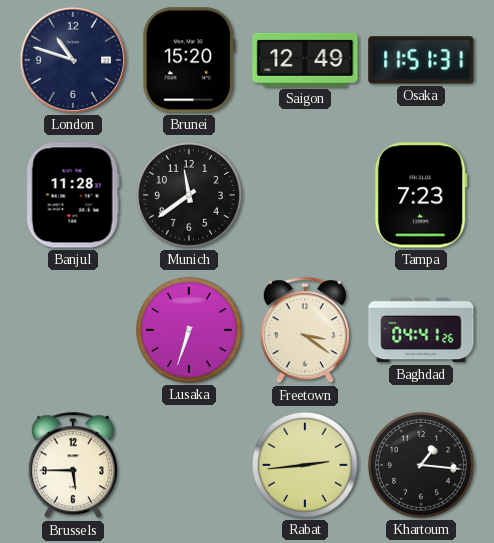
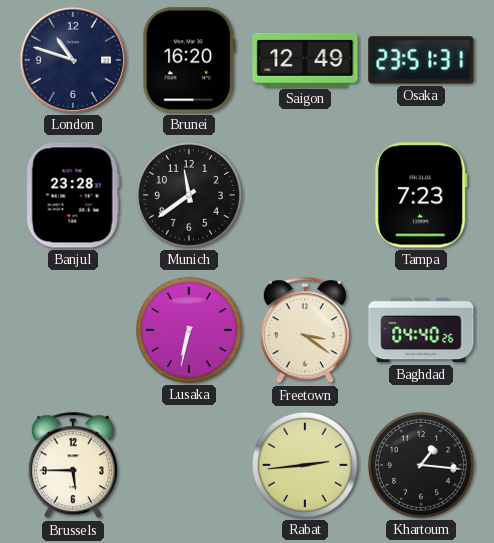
Brunei: 15:20 -> 16:20 (189, 60)
Osaka: 11:51 -> 23:51 (421, 60)
Banjul: 11:28 -> 23:28 (73, 195)
Lusaka: 6:33 -> 6:32 (190, 331)
Baghdad: 04:41 -> 04:40 (421, 330)
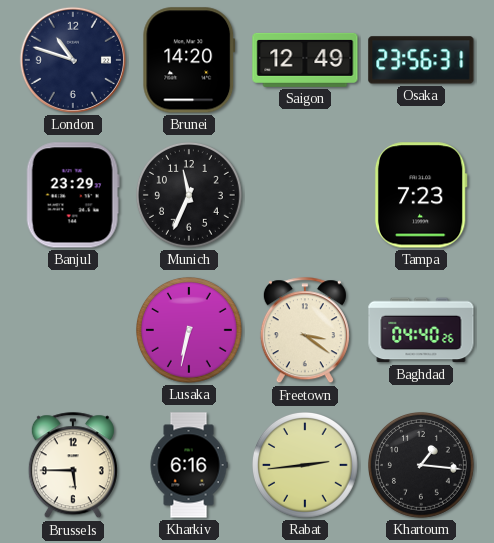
Brunei: 16:20 -> 14:20 (189, 60)
Osaka: 23:51 -> 23:56 (421, 60)
Banjul: 23:28 -> 23:29 (73, 195)
Munich: 11:39 -> 11:34 (190, 196)
Kharkiv: none -> 6:16 (189, 465)
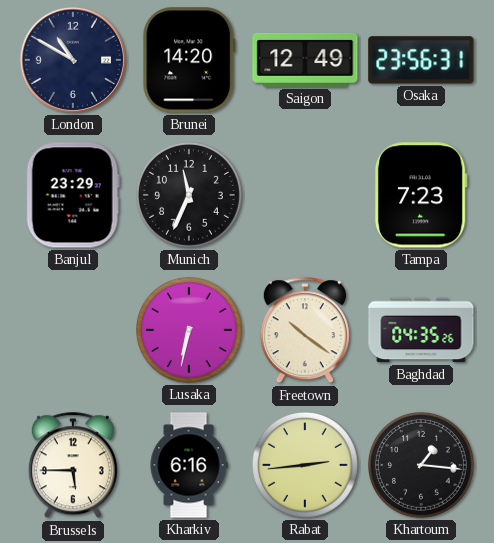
London: 10:48 -> 10:50 (73, 60)
Freetown: 3:21 -> 10:21 (305, 331)
Baghdad: 04:40 -> 04:35 (421, 330)
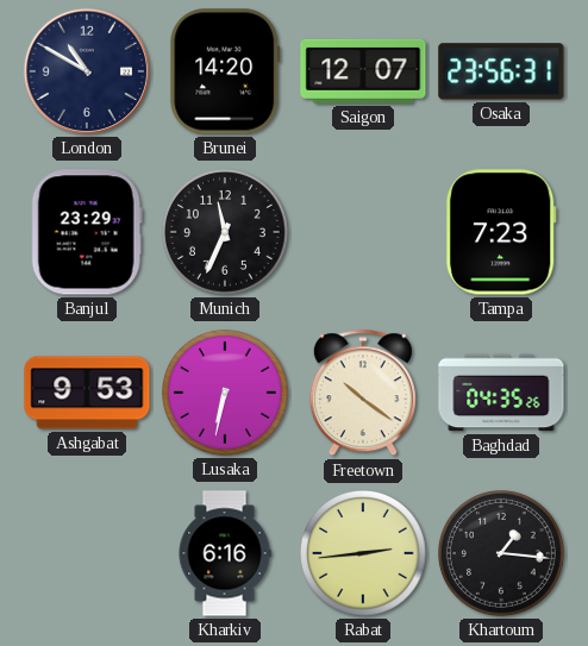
Saigon: 12:49 -> 12:07 (363, 71)
Ashgabat: none -> 9:53 (87, 393)
Brussels: 5:45 -> none (73, 466)
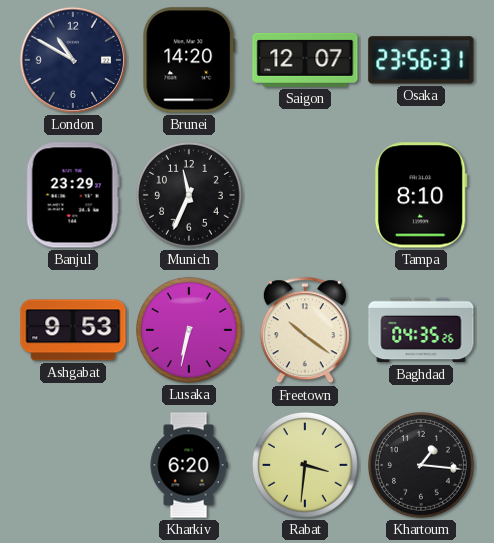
Tampa: 7:23 -> 8:10 (421, 195)
Kharkiv: 6:16 -> 6:20 (189, 465)
Rabat: 2:44 -> 3:31 (306, 466)
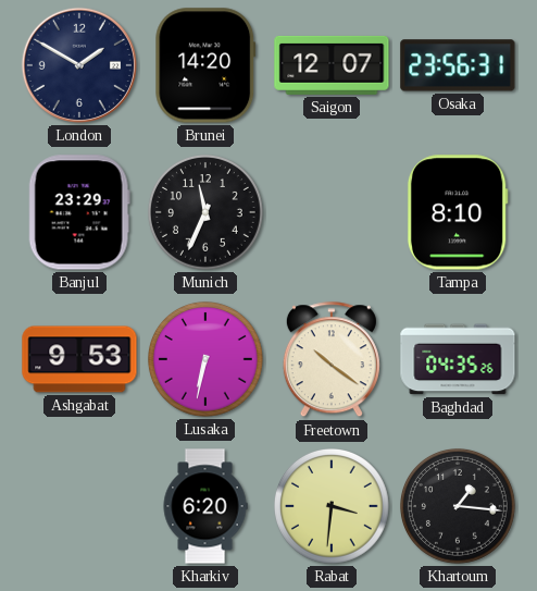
London: 10:50 -> 1:50 (79, 65)
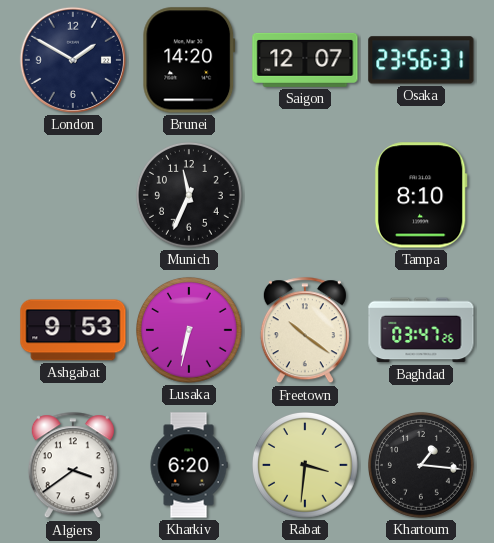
Banjul: 23:29 -> none (79, 212)
Baghdad: 04:35 -> 03:47 (421, 330)
Algiers: none -> 3:39 (73, 466)
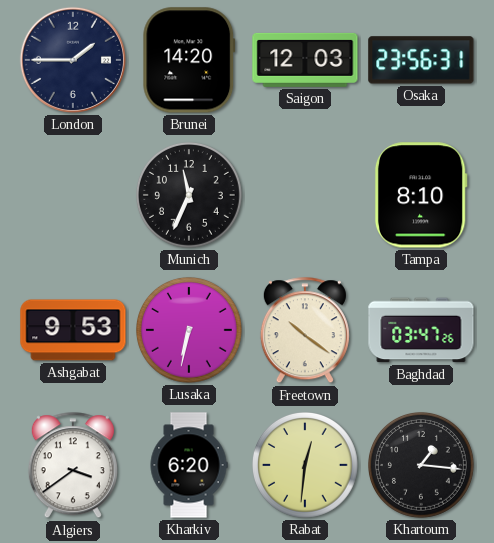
London: 1:50 -> 1:45 (73, 60)
Saigon: 12:07 -> 12:03 (305, 60)
Rabat: 3:31 -> 12:31 (306, 466)
